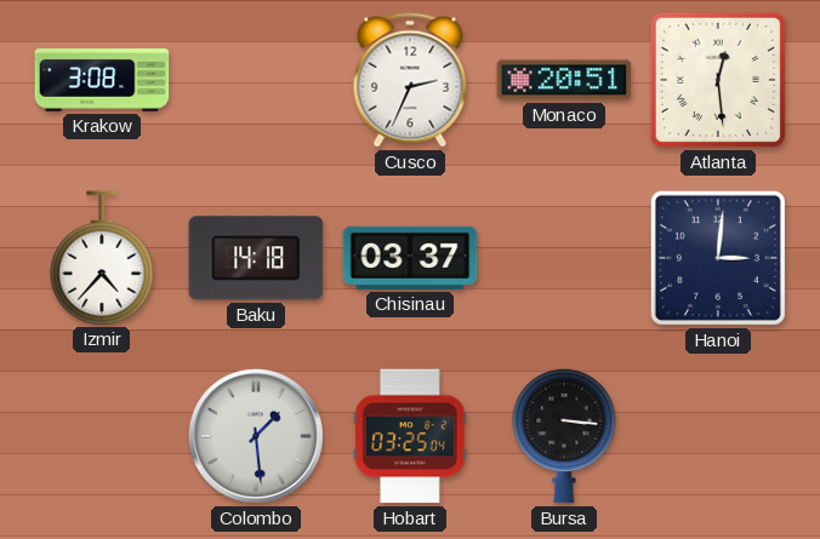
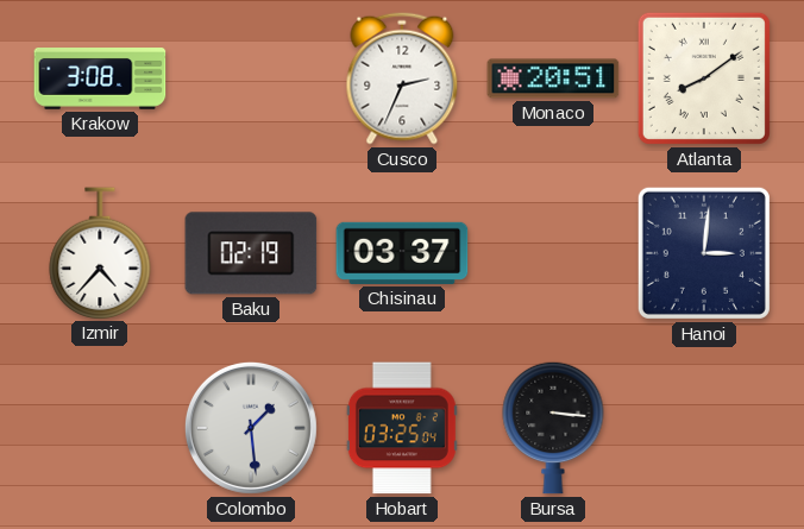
Atlanta: 12:29 -> 8:09 (704, 78)
Baku: 14:18 -> 02:19 (251, 253)
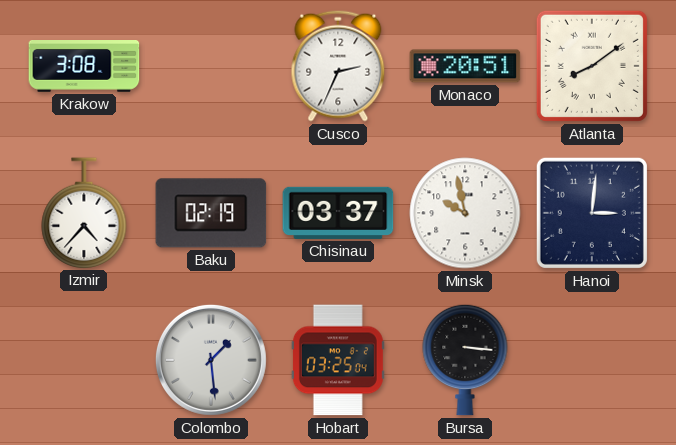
Minsk: none -> 9:58 (465, 213)
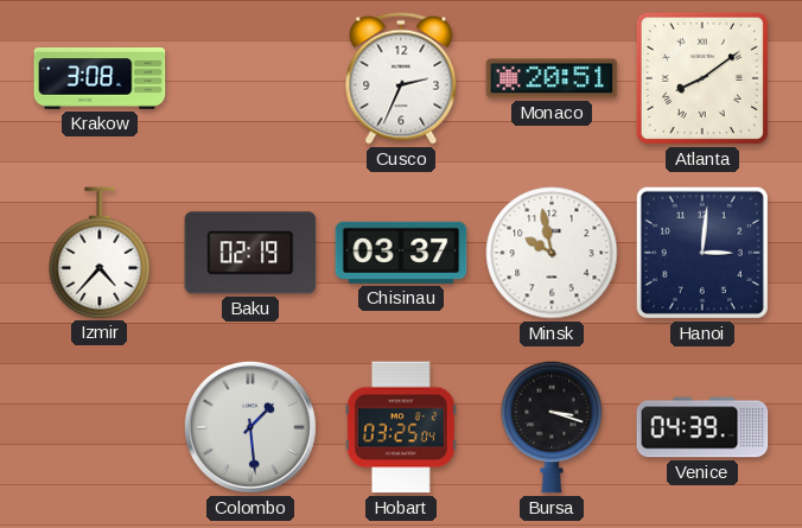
Bursa: 3:16 -> 3:18 (552, 427)
Venice: none -> 04:39 (702, 427)
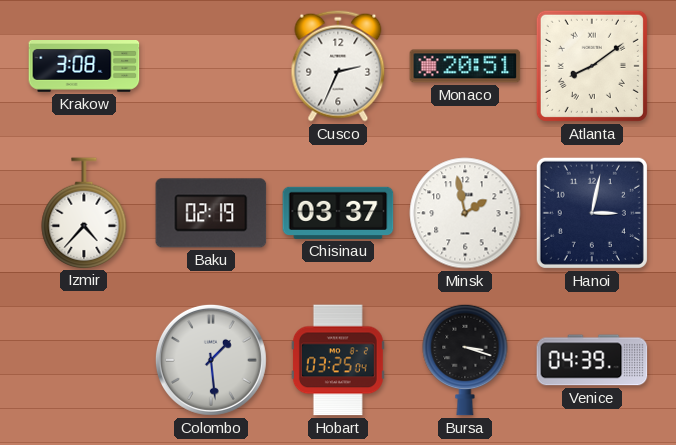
Minsk: 9:58 -> 1:58 (465, 213)
Hanoi: 3:01 -> 3:02 (592, 213)
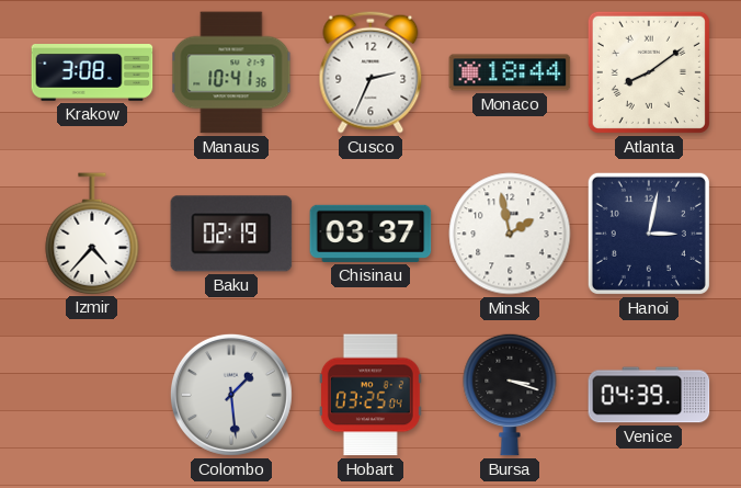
Manaus: none -> 10:41 (231, 72)
Monaco: 20:51 -> 18:44 (510, 72)
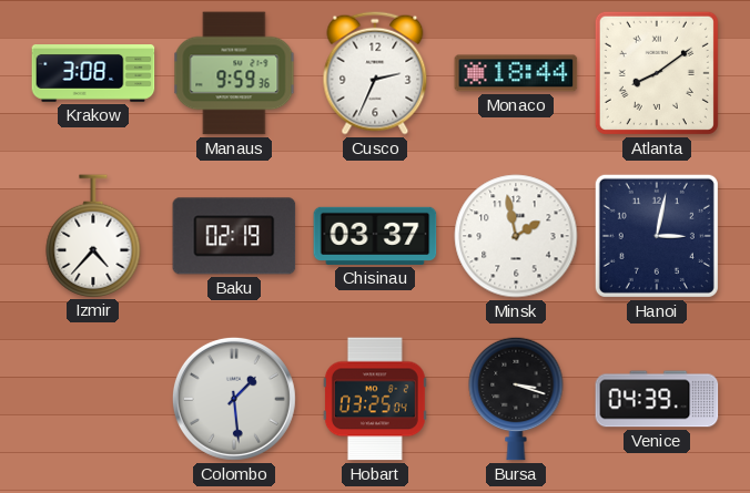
Manaus: 10:41 -> 9:59 (234, 73)
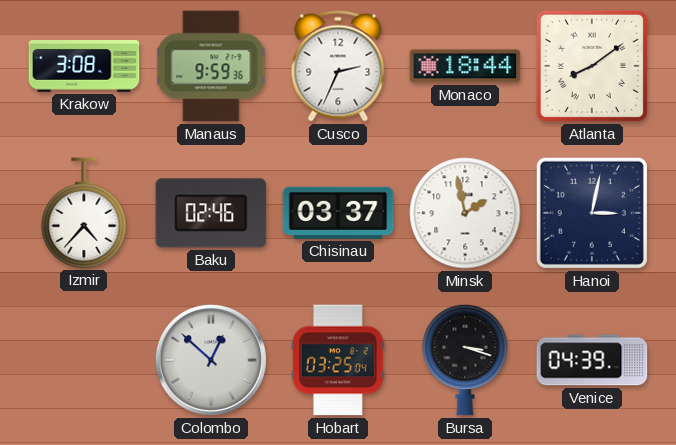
Baku: 02:19 -> 02:46 (211, 213)
Colombo: 1:29 -> 12:52 (211, 360)
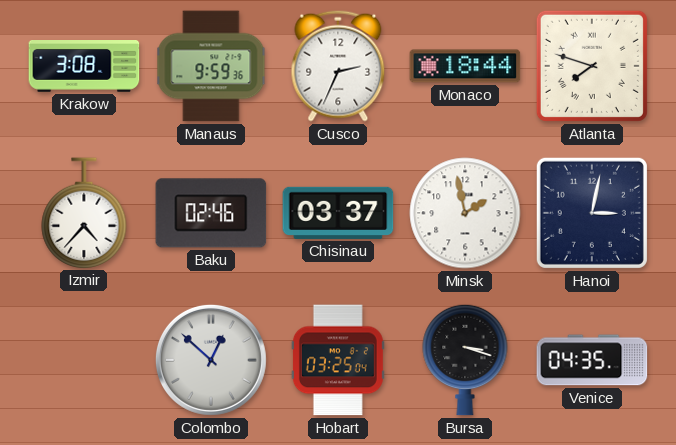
Atlanta: 8:09 -> 7:48 (592, 66)
Venice: 04:39 -> 04:35 (592, 360)
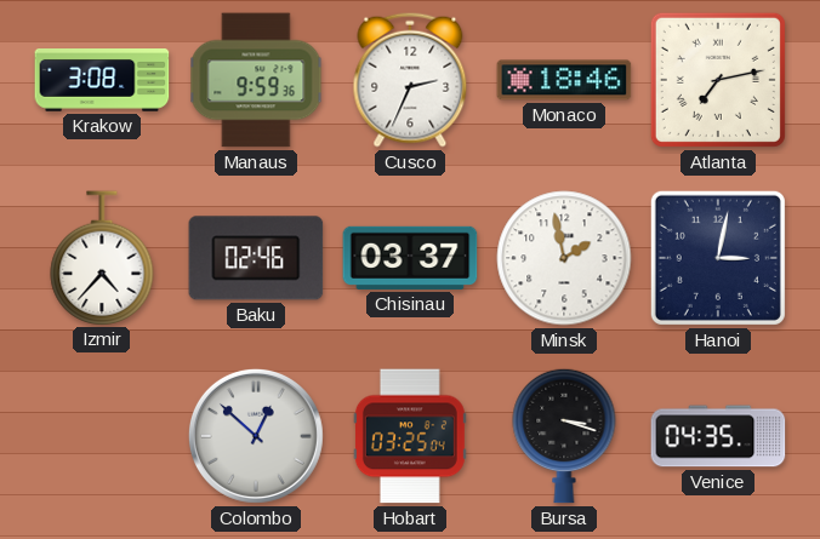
Monaco: 18:44 -> 18:46 (564, 80)
Atlanta: 7:48 -> 7:13 (718, 80)
